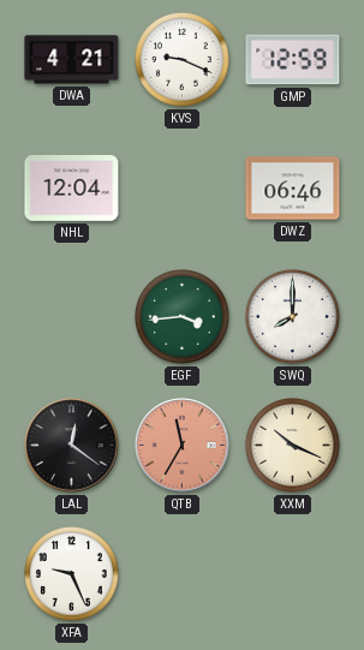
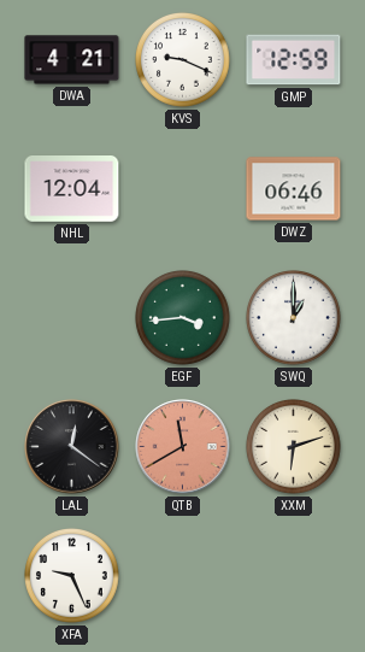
SWQ: 8:00 -> 1:00 (294, 318)
QTB: 11:35 -> 11:40 (183, 447)
XXM: 10:19 -> 6:12 (294, 447)
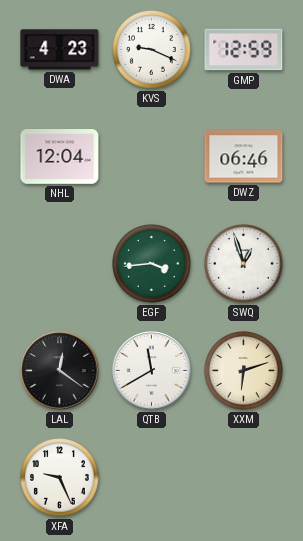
DWA: 4:21 -> 4:23 (60, 50)
SWQ: 1:00 -> 12:57 (244, 264)
QTB dial: salmon -> white (152, 371)
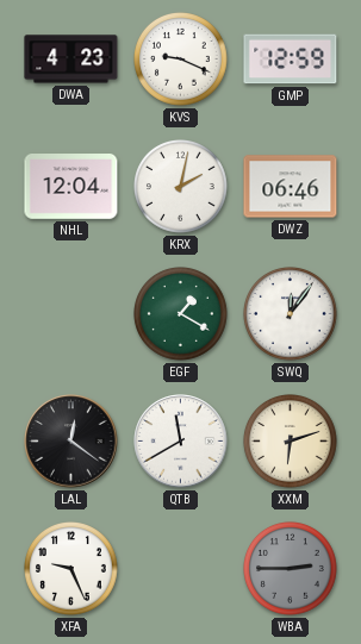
KRX: none -> 2:02 (181, 187)
EGF: 3:44 -> 1:20 (181, 314)
SWQ: 12:57 -> 12:06 (291, 314)
WBA: none -> 2:45 (291, 569)
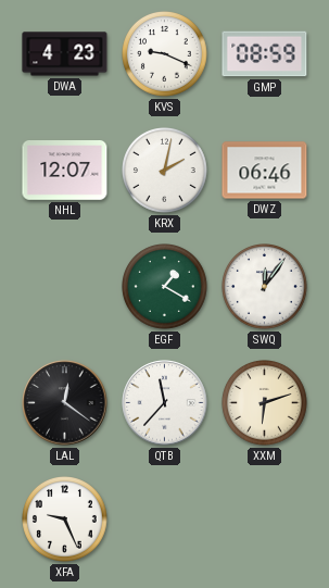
GMP: 12:59 -> 08:59 (265, 54)
NHL: 12:04 -> 12:07 (65, 171)
QTB: 11:40 -> 11:37 (165, 403)
WBA: 2:45 -> none (291, 569)
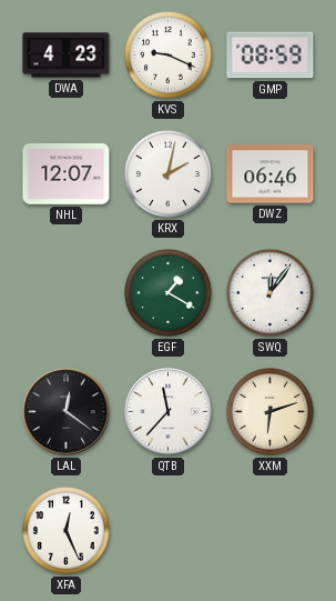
XFA: 9:26 -> 12:26 (67, 531)
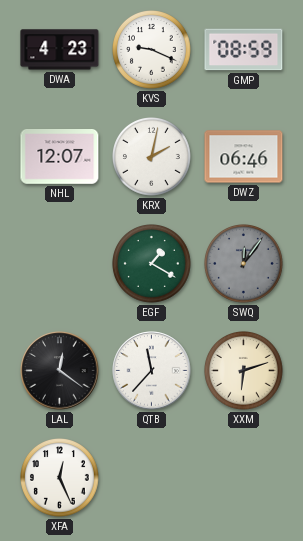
SWQ dial: white -> grey (244, 264)
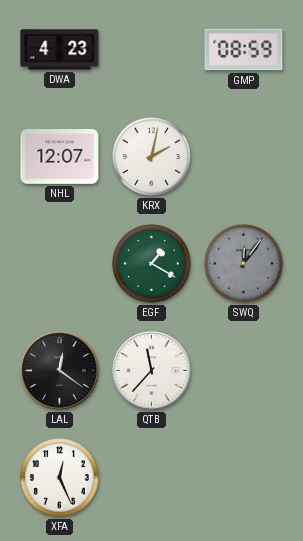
KVS: 9:19 -> none (152, 50)
DWZ: 06:46 -> none (244, 157)
XXM: 6:12 -> none (244, 371)
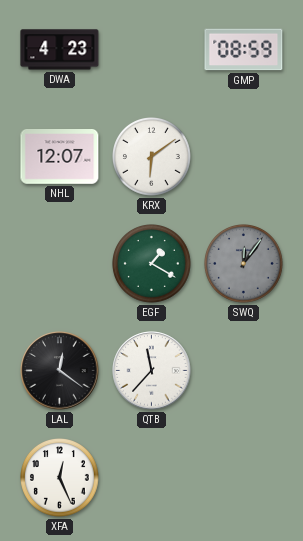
KRX: 2:02 -> 6:09 (152, 157)
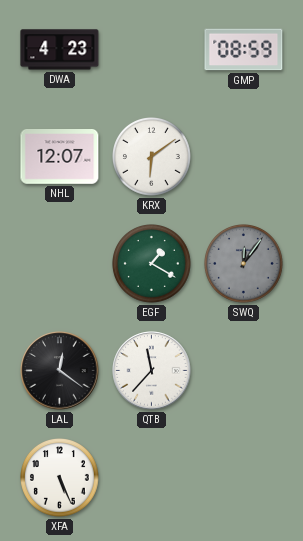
XFA: 12:26 -> 5:26 (60, 478)
